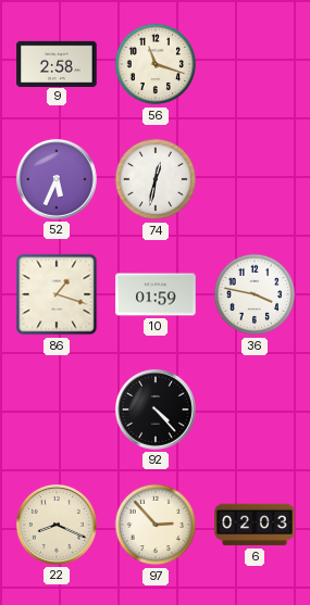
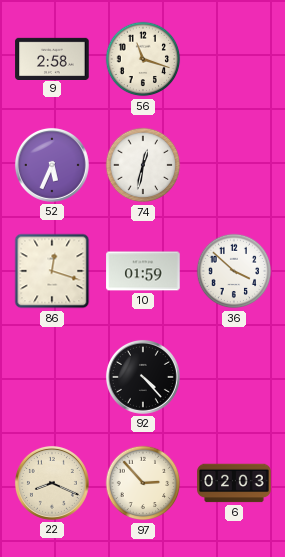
86: 1:18 -> 12:18 (52, 271)
36: 3:47 -> 3:52 (234, 271)
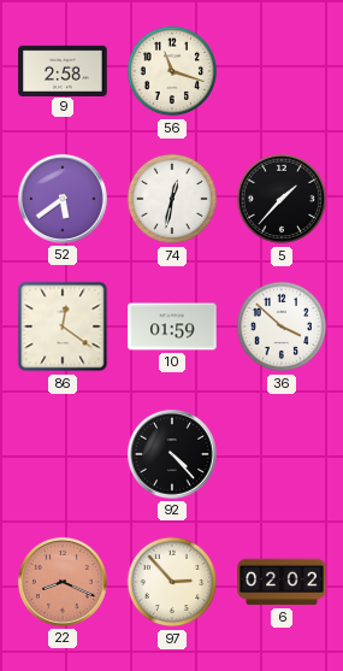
52: 5:34 -> 5:39 (63, 199)
5: none -> 1:37 (282, 199)
86: 12:18 -> 12:21 (63, 326)
22 dial: cream -> salmon (63, 582)
6: 02:03 -> 02:02 (282, 582)
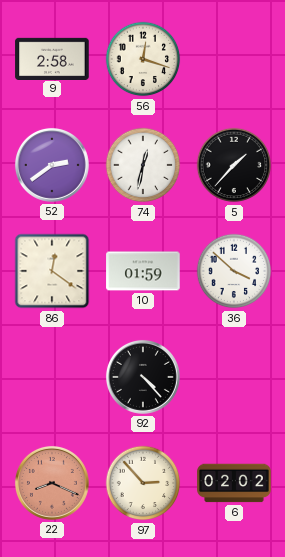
56: 11:18 -> 12:18 (143, 59)
52: 5:39 -> 2:39 (52, 165)
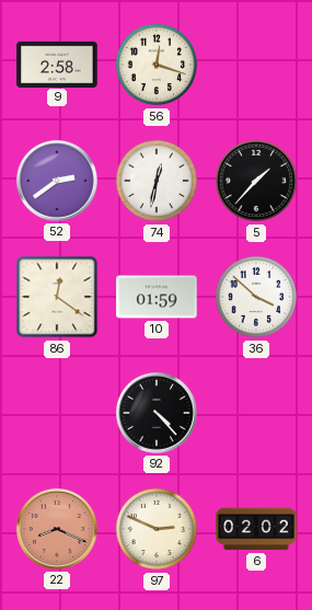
97: 2:53 -> 2:49 (157, 529)
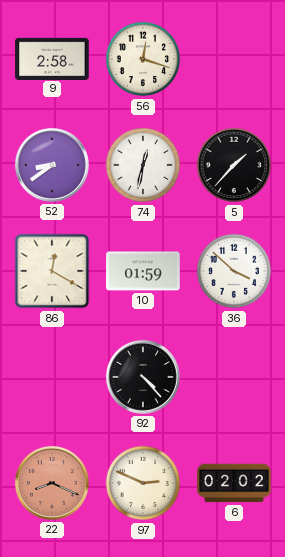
52: 2:39 -> 8:39 (52, 165)
86: 12:21 -> 12:20 (52, 271)
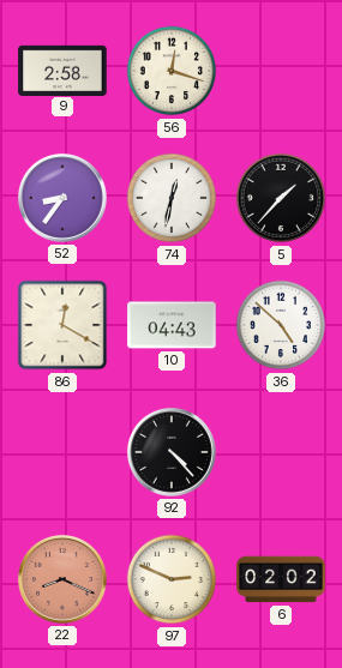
52: 8:39 -> 8:36 (62, 198)
10: 01:59 -> 04:43 (172, 325)
36: 3:52 -> 4:52 (281, 325)
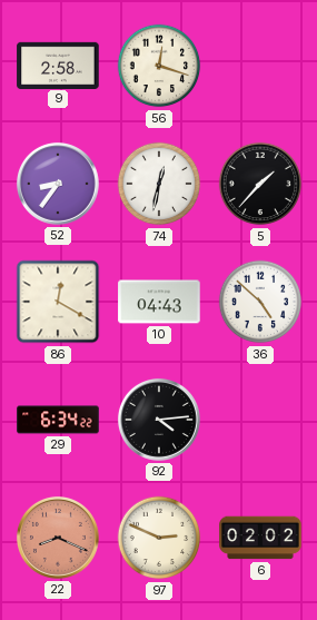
29: none -> 6:34 (58, 420)
92: 4:23 -> 4:14 (159, 420)
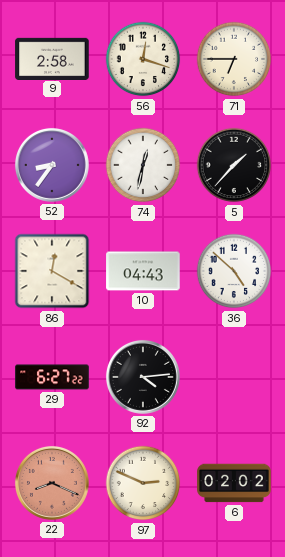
71: none -> 6:45 (234, 59)
29: 6:34 -> 6:27 (52, 377)
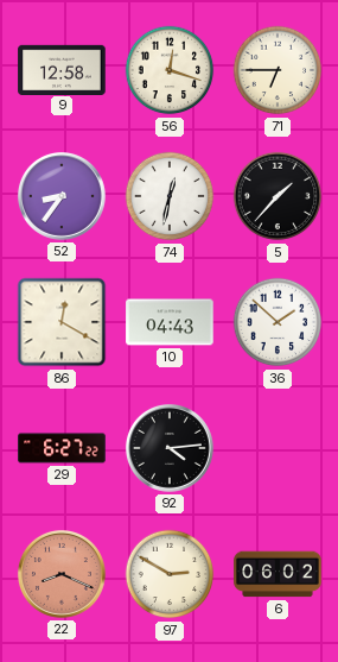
9: 2:58 -> 12:58 (62, 69)
36: 4:52 -> 1:52 (278, 322)
97: 2:49 -> 2:50 (170, 574)
6: 02:02 -> 06:02 (278, 574)
